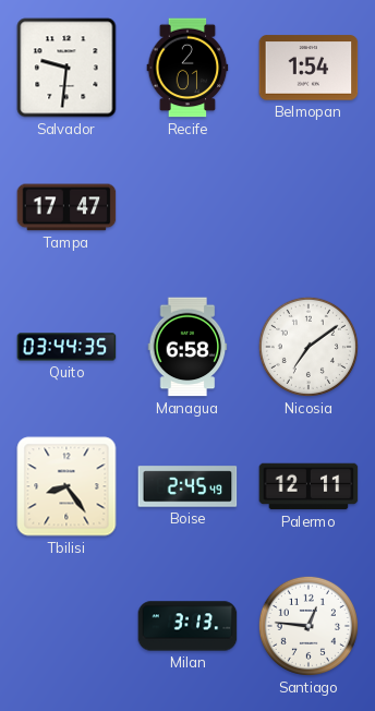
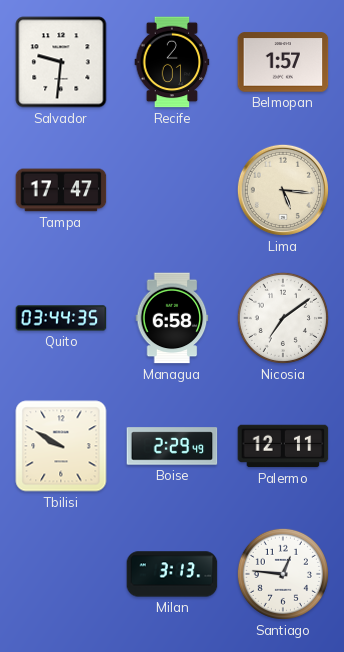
Belmopan: 1:54 -> 1:57 (283, 62)
Lima: none -> 5:16 (283, 190)
Tbilisi: 8:24 -> 9:50 (61, 446)
Boise: 2:45 -> 2:29 (172, 446)
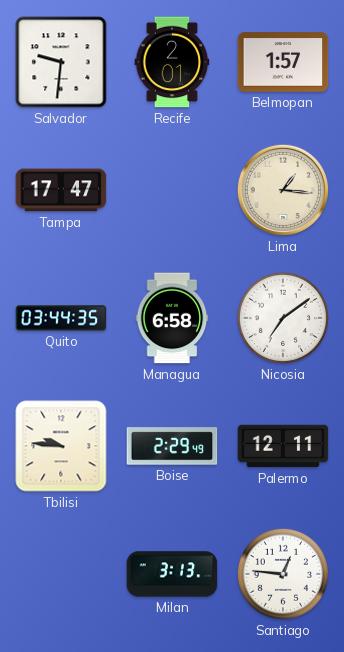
Lima: 5:16 -> 1:16 (283, 190)
Tbilisi: 9:50 -> 9:46 (61, 446)
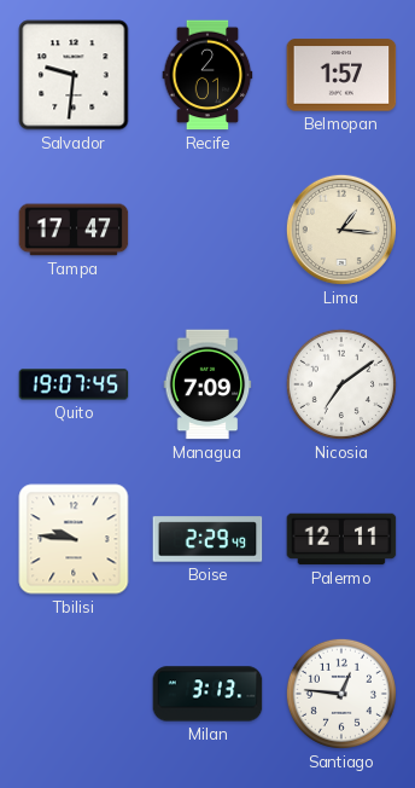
Quito: 03:44 -> 19:07 (74, 384)
Managua: 6:58 -> 7:09 (207, 384)
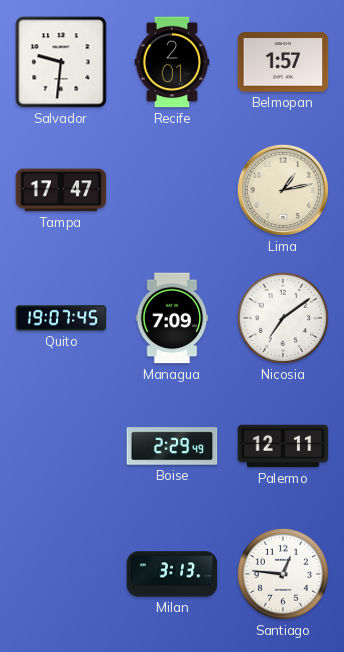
Lima: 1:16 -> 1:13 (283, 190)
Tbilisi: 9:46 -> none (74, 539)
